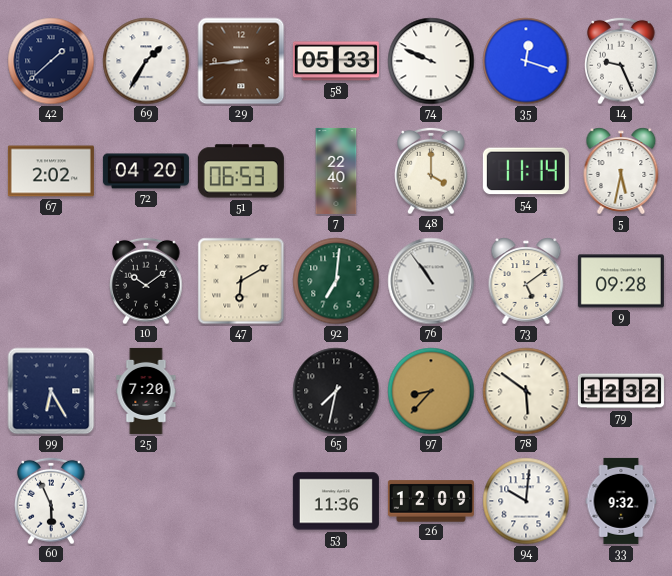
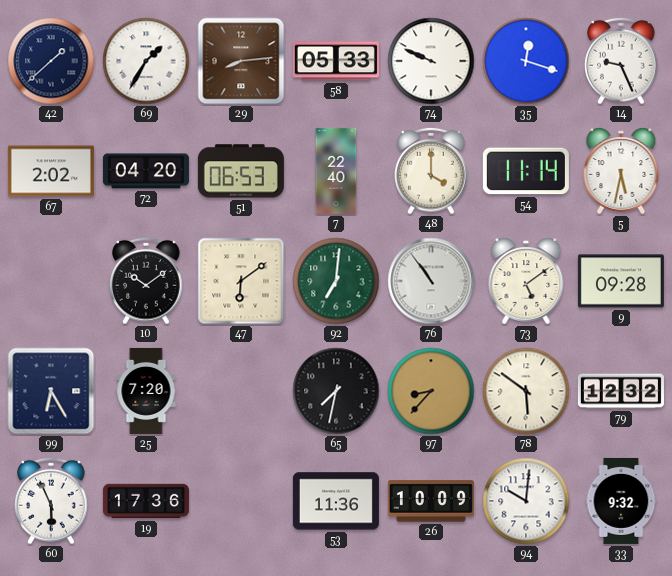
29: 8:44 -> 8:14 (241, 61)
47: 6:10 -> 6:09 (241, 281)
19: none -> 17:36 (146, 501)
26: 12:09 -> 10:09 (431, 501)
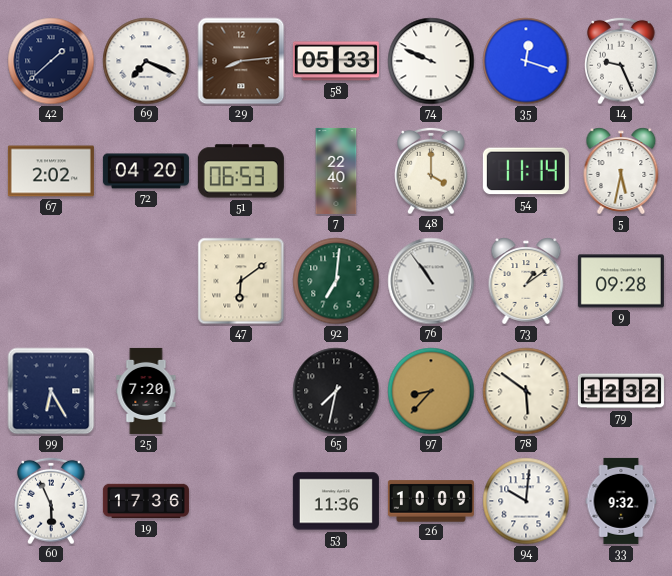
69: 1:35 -> 7:19 (146, 61)
10: 10:09 -> none (146, 281)
73: 5:09 -> 1:09 (526, 281)
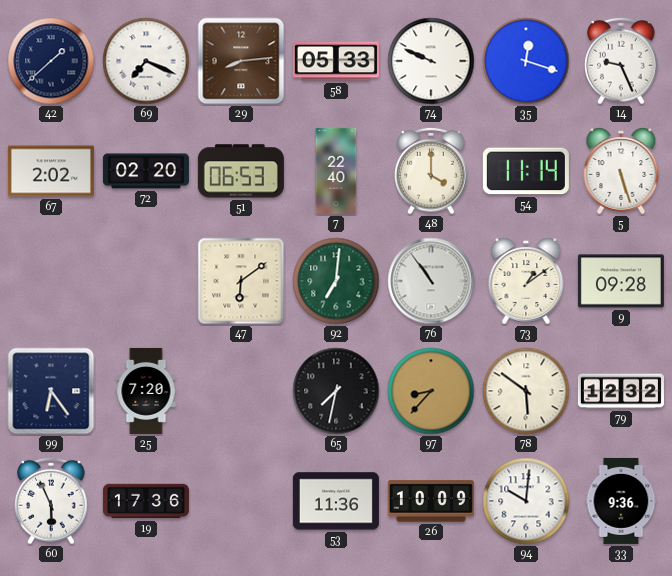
72: 04:20 -> 02:20 (146, 171)
5: 5:32 -> 5:27 (621, 171)
99: 6:25 -> 6:24 (51, 391)
33: 9:32 -> 9:36 (621, 501)
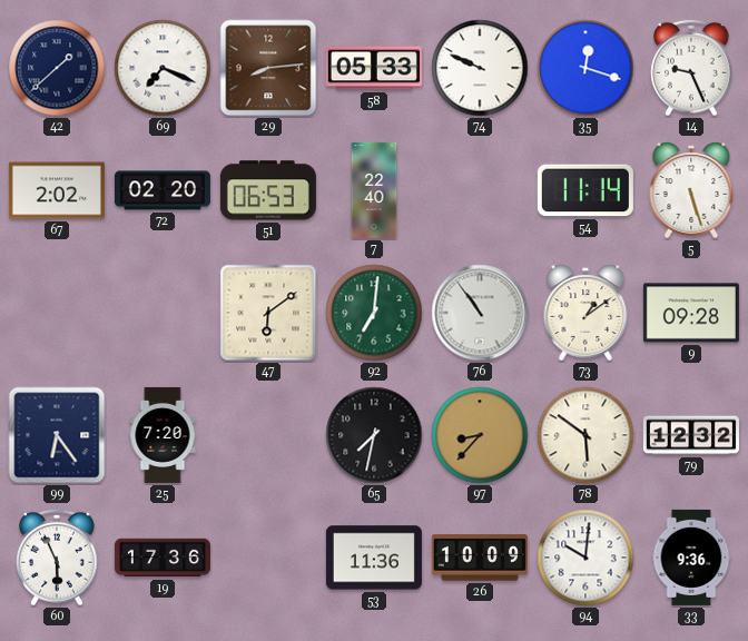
48: 4:00 -> none (431, 171)
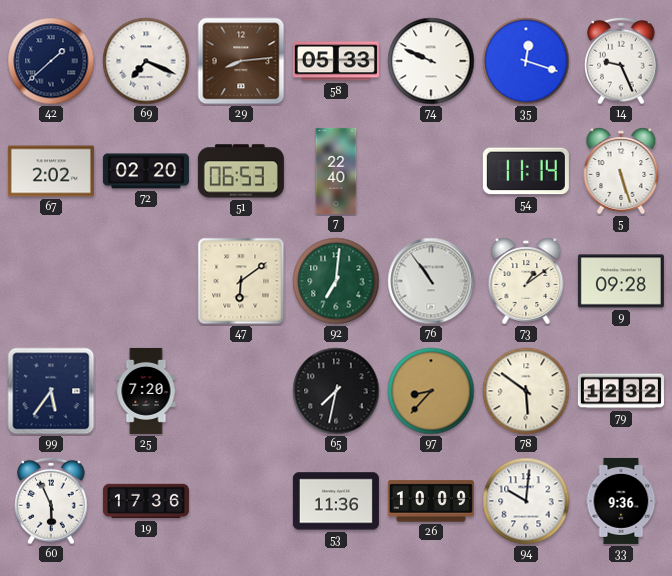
99: 6:24 -> 5:36 (51, 391)
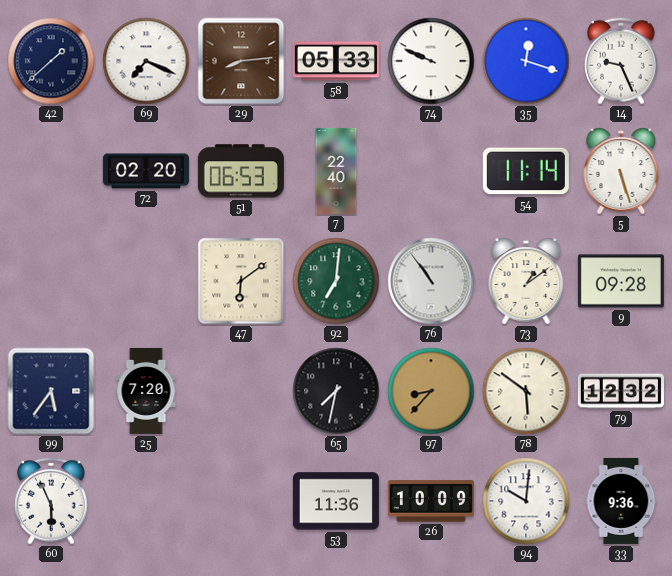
67: 2:02 -> none (51, 171)
19: 17:36 -> none (146, 501)
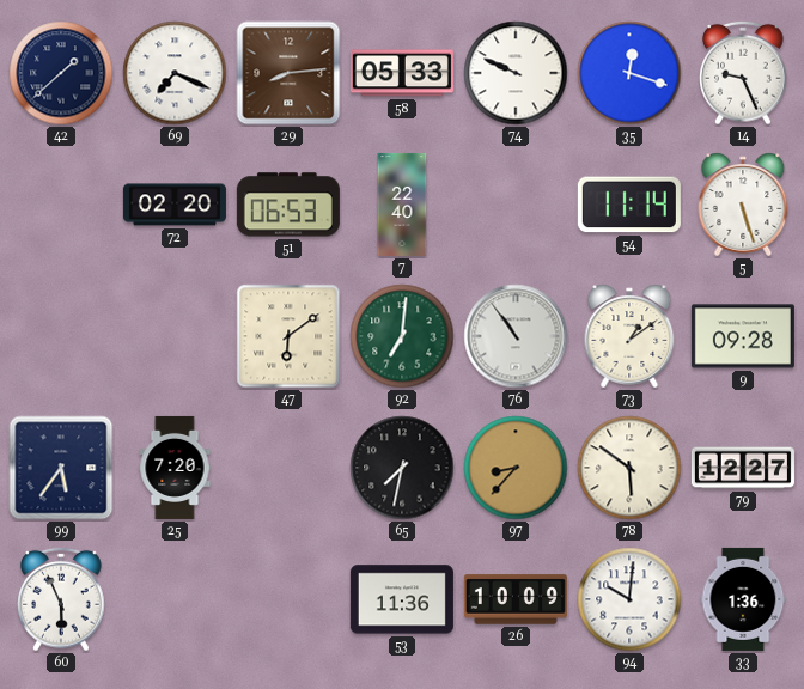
79: 12:32 -> 12:27 (743, 468)
33: 9:36 -> 1:36 (743, 599)
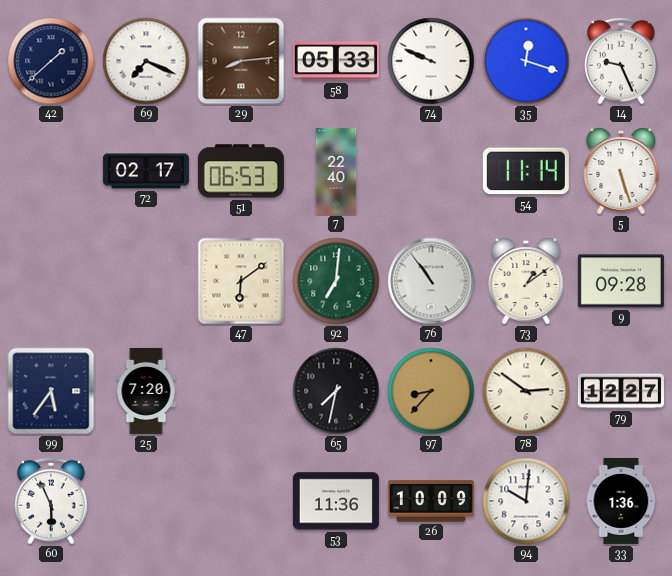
72: 02:20 -> 02:17 (146, 171)
78: 5:51 -> 2:51 (526, 391)
